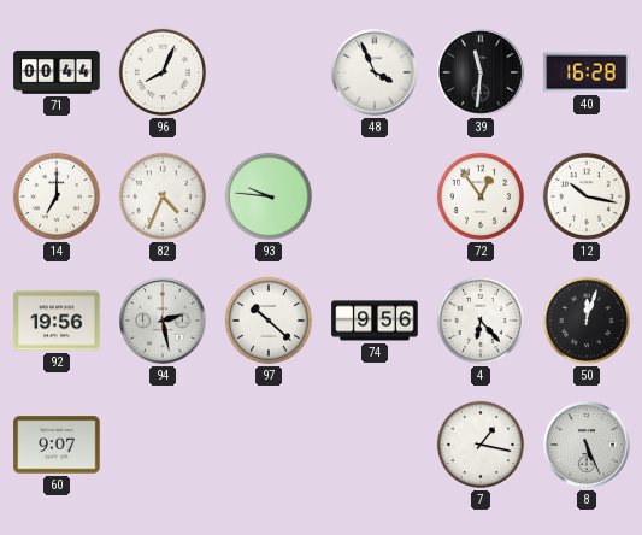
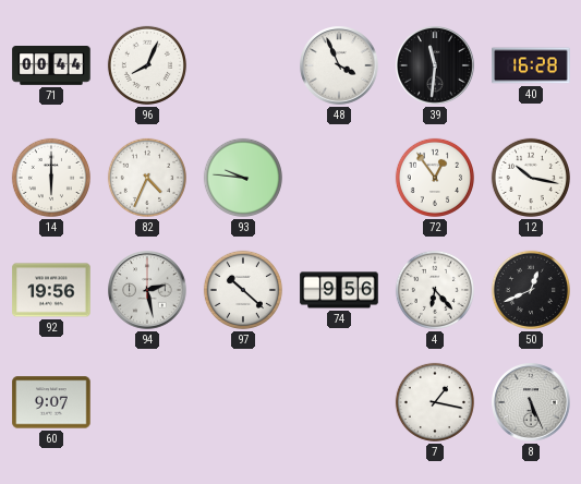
14: 7:00 -> 6:00 (51, 178)
50: 12:03 -> 12:41 (531, 290)
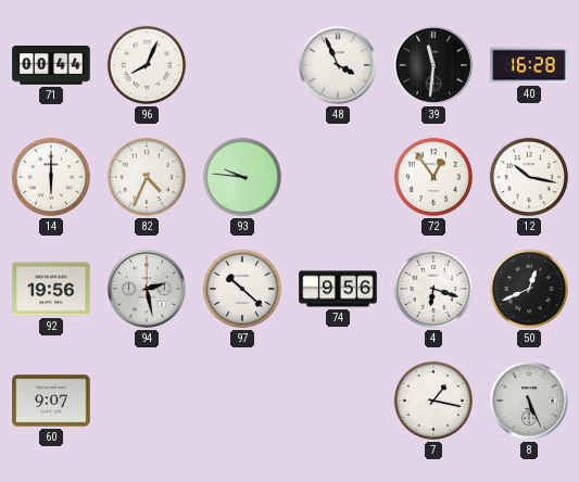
4: 6:23 -> 6:18 (433, 289)
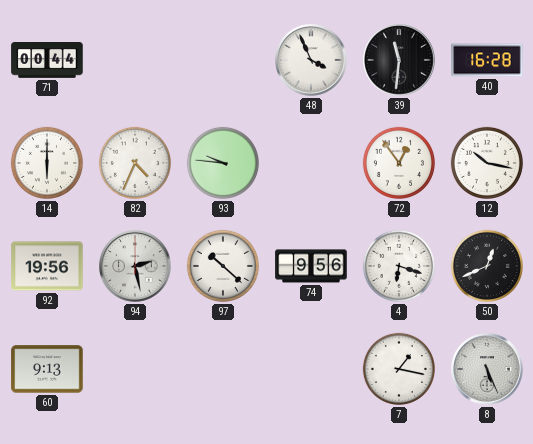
96: 8:04 -> none (147, 65)
60: 9:07 -> 9:13 (47, 369)
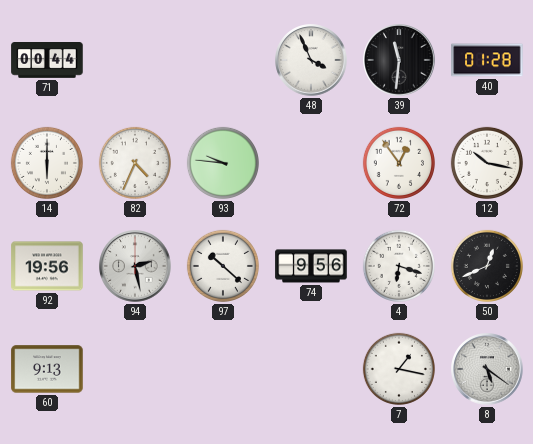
40: 16:28 -> 01:28 (487, 60)
8: 5:26 -> 5:21 (487, 369)
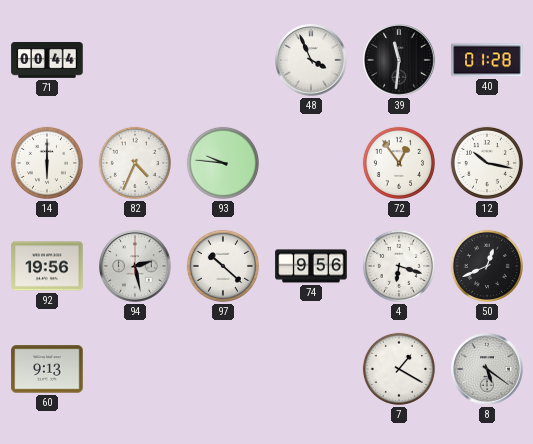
7: 1:17 -> 1:20 (399, 369)
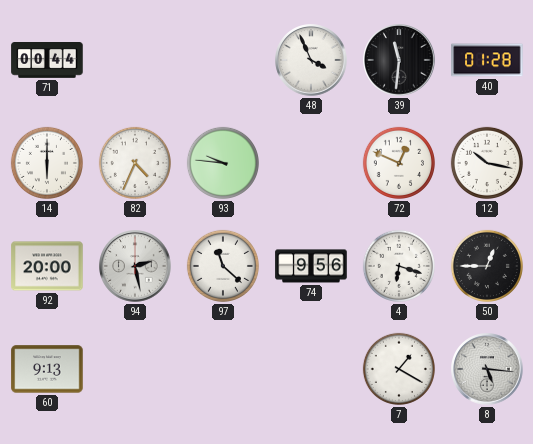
72: 12:54 -> 12:49 (399, 163)
92: 19:56 -> 20:00 (47, 266)
97: 10:22 -> 11:22 (223, 266)
50: 12:41 -> 12:45 (487, 266)
8: 5:21 -> 5:16 (487, 369)
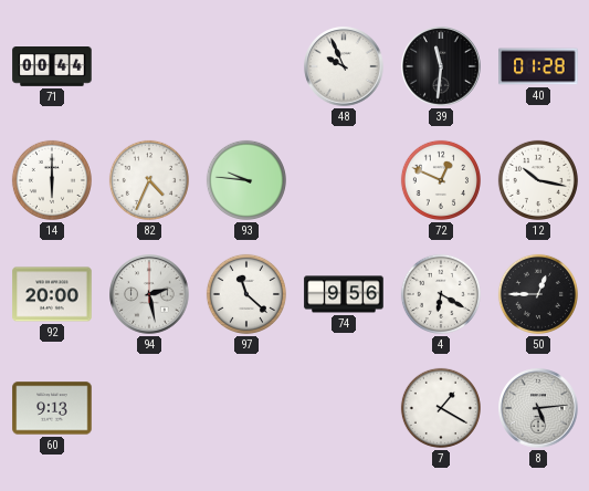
48: 3:56 -> 9:56 (344, 66)
4: 6:18 -> 6:20 (441, 294)
8: 5:16 -> 5:14 (538, 408)
